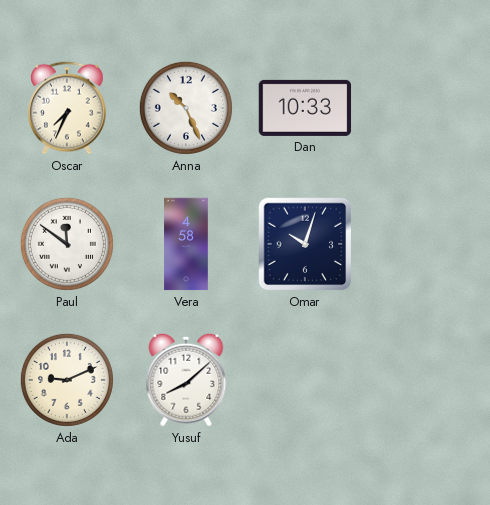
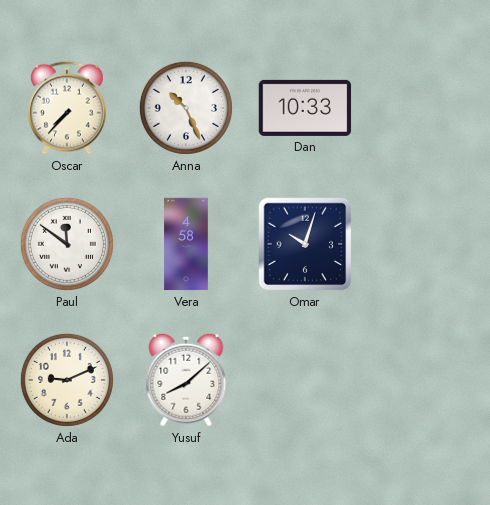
Oscar: 7:34 -> 7:37 (67, 108)
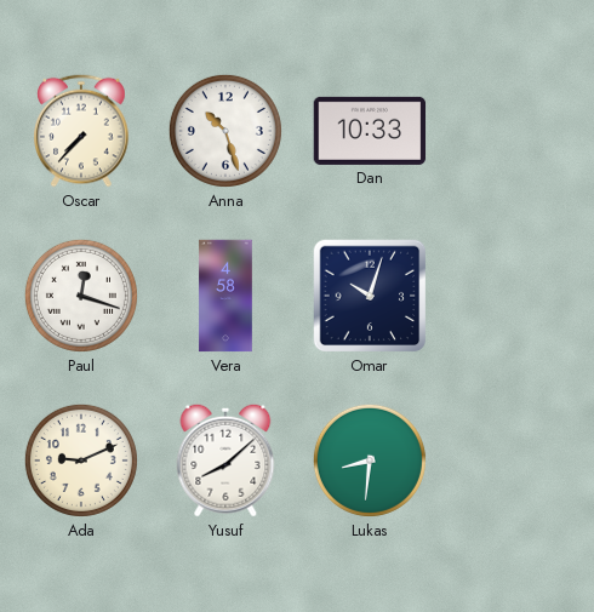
Anna: 10:26 -> 10:27 (225, 131)
Paul: 11:51 -> 12:18 (81, 296)
Lukas: none -> 8:31 (370, 461)
